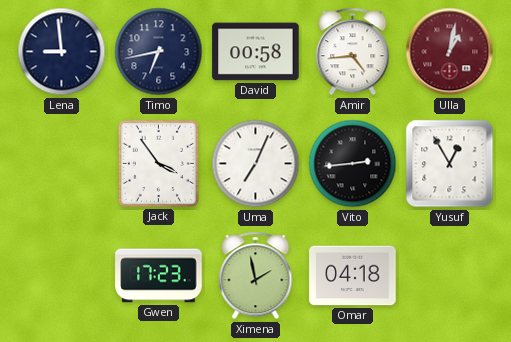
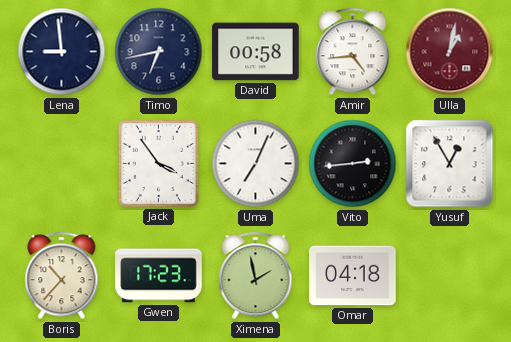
Boris: none -> 10:37 (62, 276)
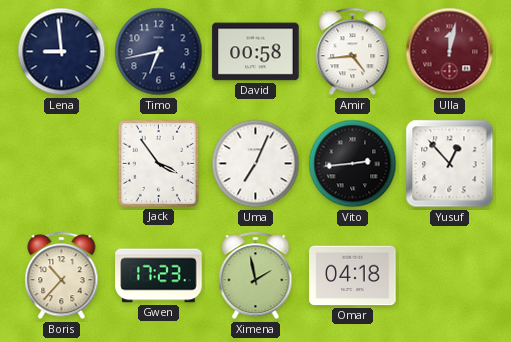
Ulla: 1:02 -> 12:02 (450, 52)
Yusuf: 12:55 -> 12:53 (450, 164)
